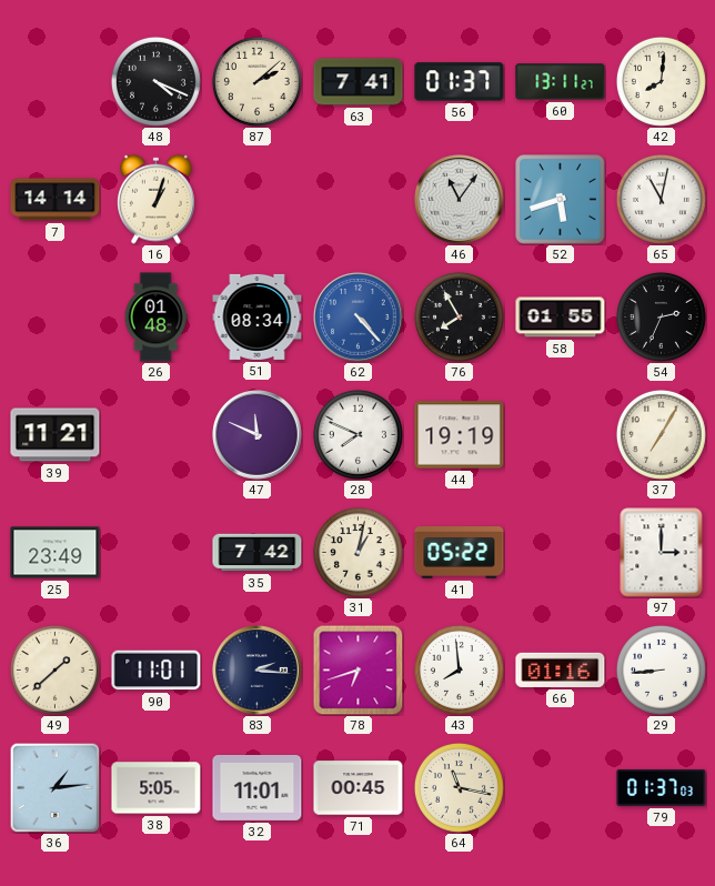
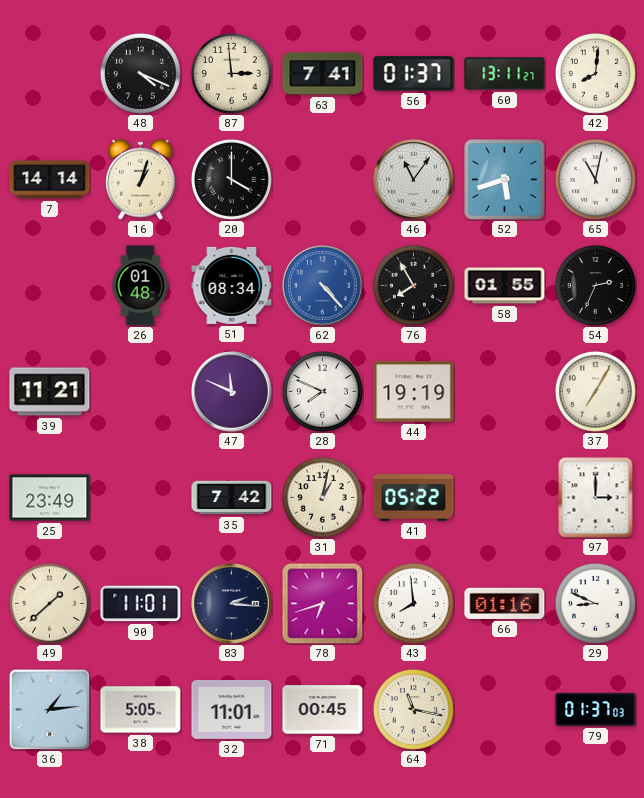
87: 2:08 -> 2:59 (231, 73)
20: none -> 4:00 (231, 179)
29: 8:44 -> 8:49 (595, 603)
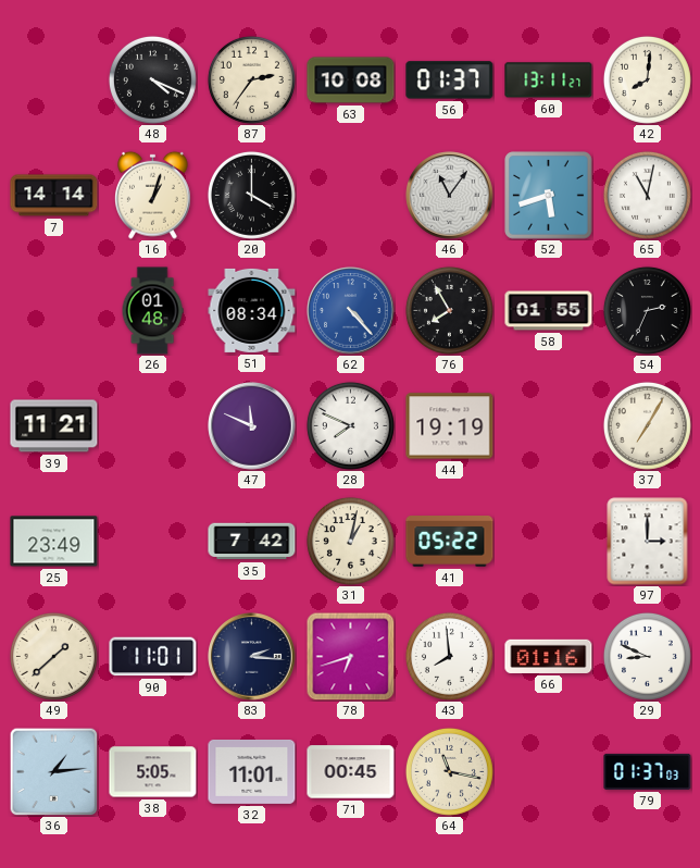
87: 2:59 -> 2:36 (251, 79)
63: 7:41 -> 10:08 (351, 80)
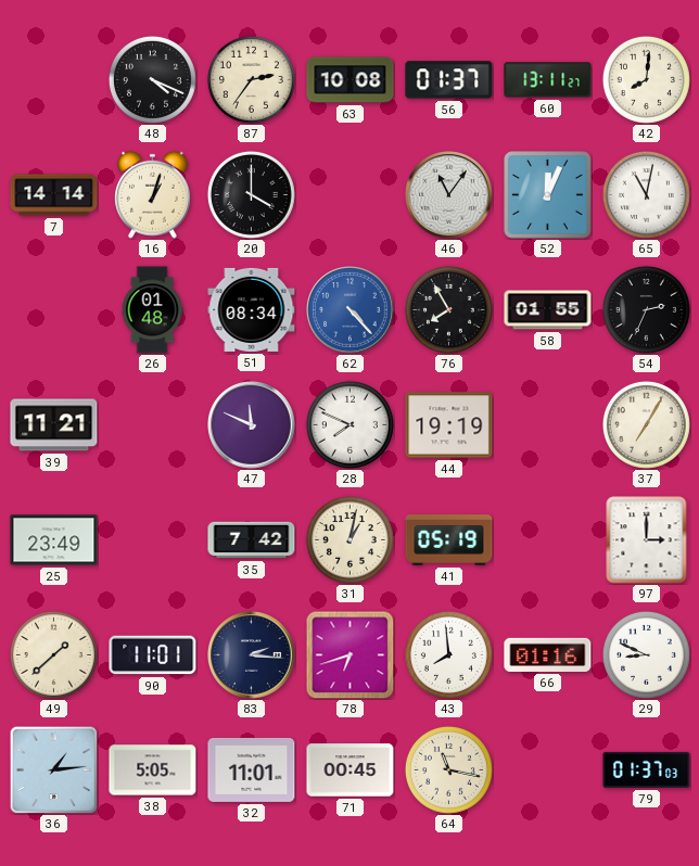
52: 5:42 -> 12:04 (548, 195)
41: 05:22 -> 05:19 (449, 540)
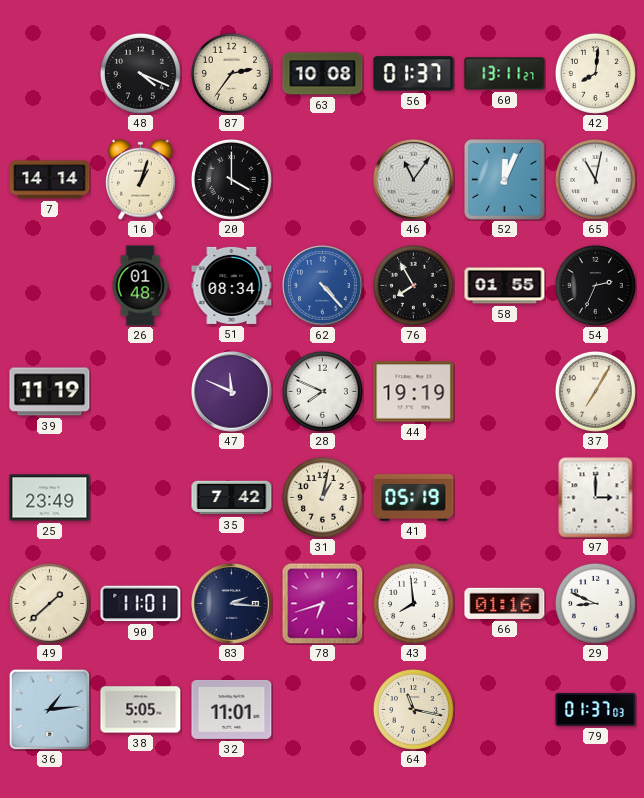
39: 11:21 -> 11:19 (50, 392)
71: 00:45 -> none (351, 771)
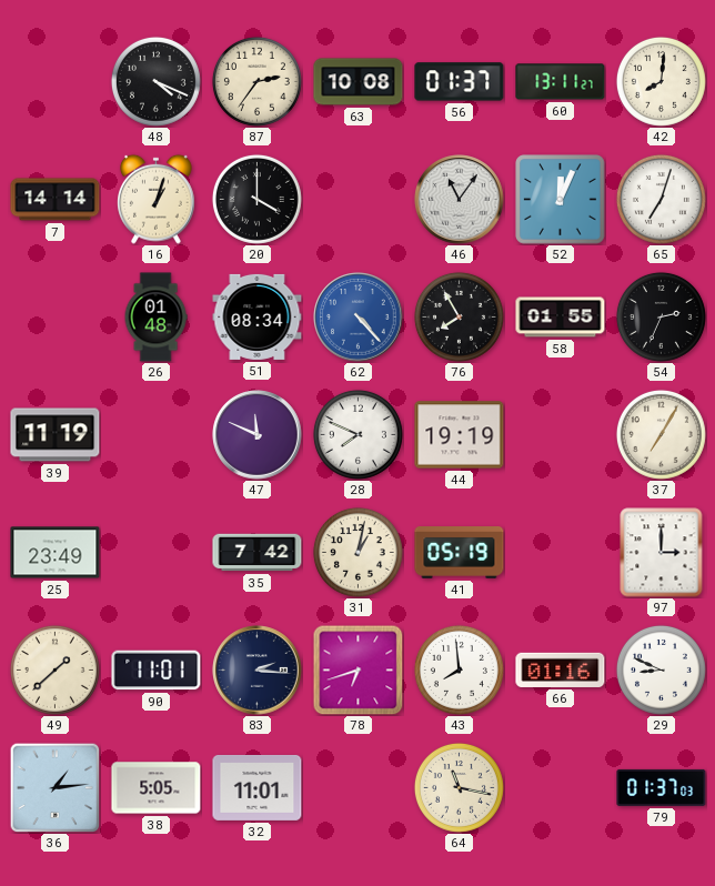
65: 11:02 -> 7:03 (661, 199)
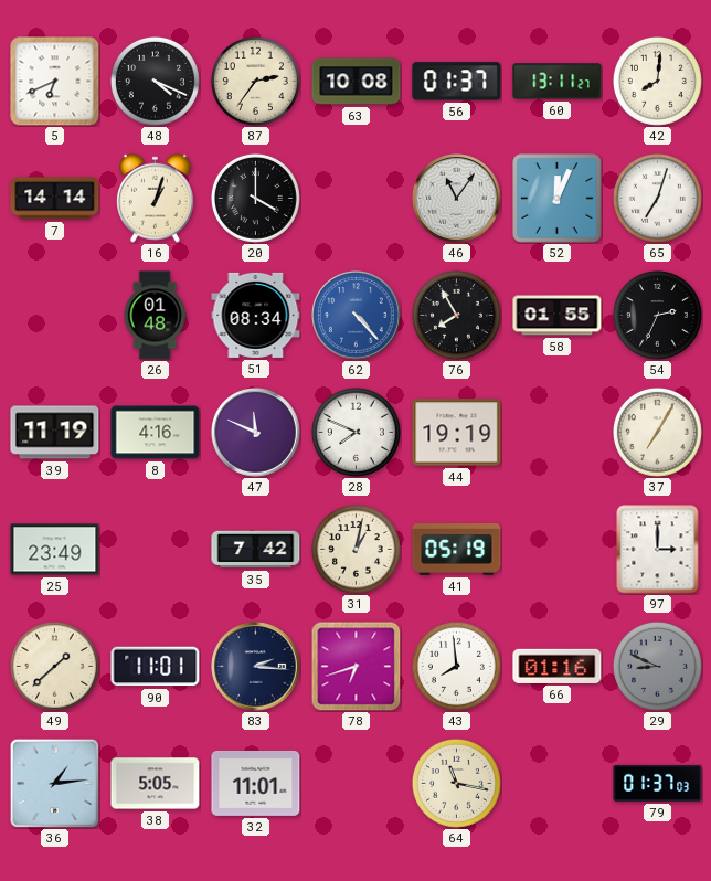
5: none -> 6:41 (55, 82)
8: none -> 4:16 (156, 433)
29 dial: white -> grey (657, 666)
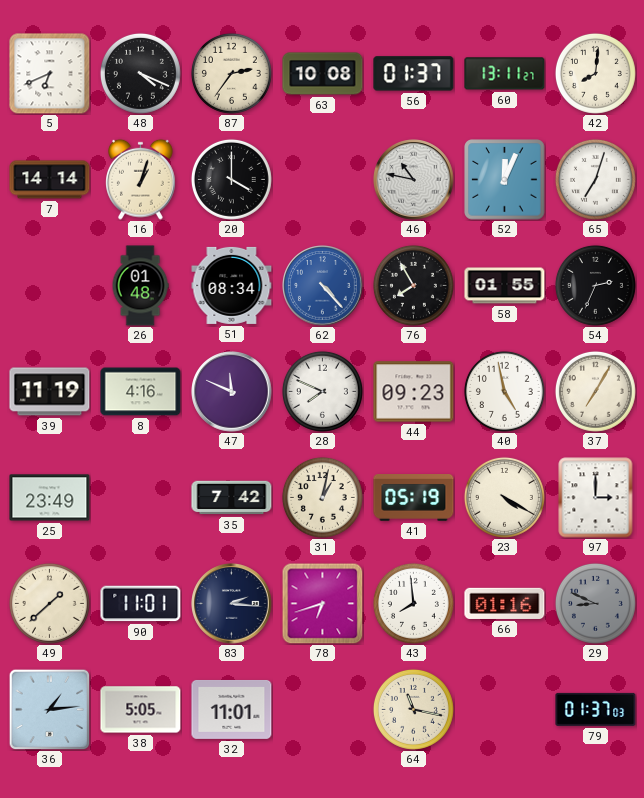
46: 11:06 -> 10:47 (414, 180)
44: 19:19 -> 09:23 (414, 392)
40: none -> 4:58 (504, 391)
23: none -> 4:20 (504, 497)
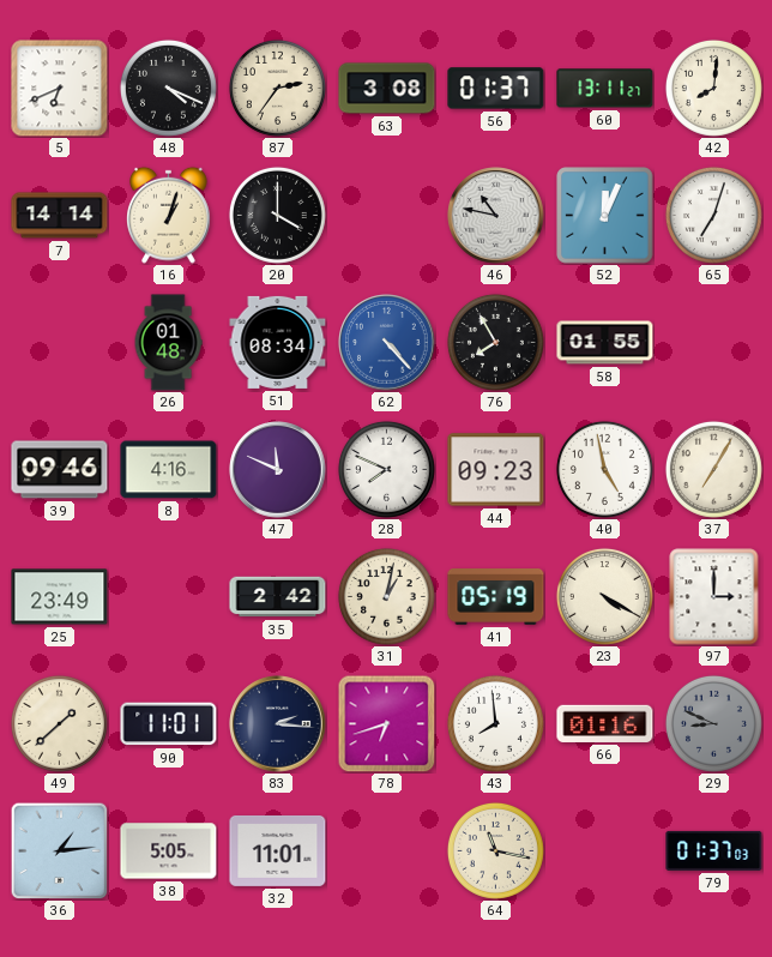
63: 10:08 -> 3:08 (387, 89)
54: 2:34 -> none (595, 285)
39: 11:19 -> 09:46 (60, 470)
35: 7:42 -> 2:42 (278, 597)
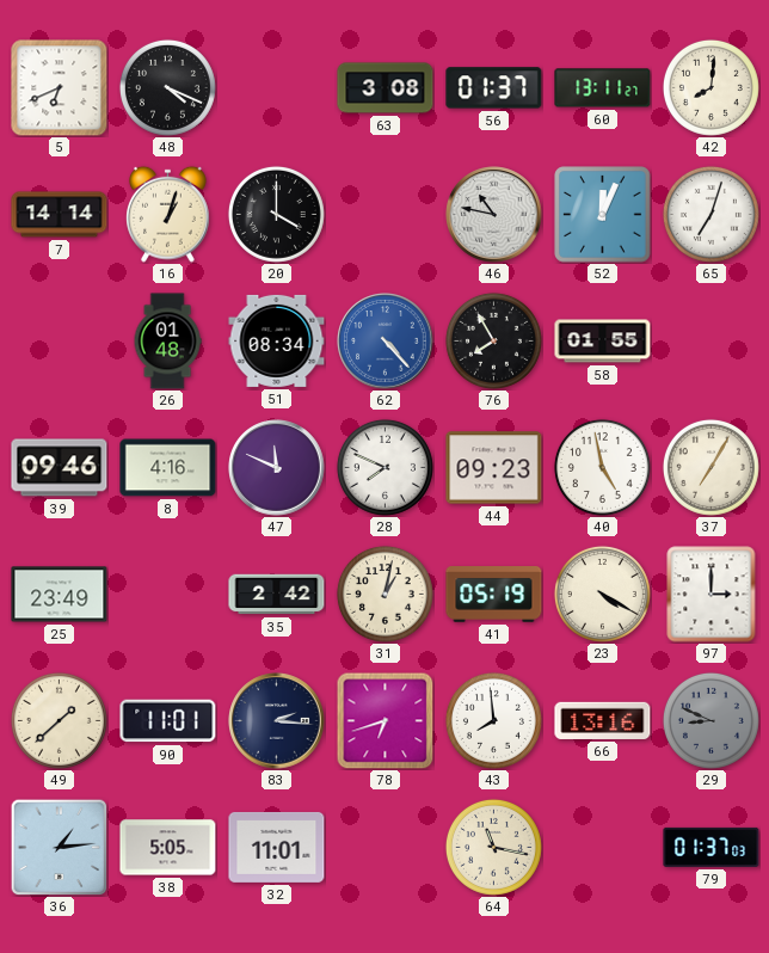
87: 2:36 -> none (277, 88)
66: 01:16 -> 13:16 (603, 720)
